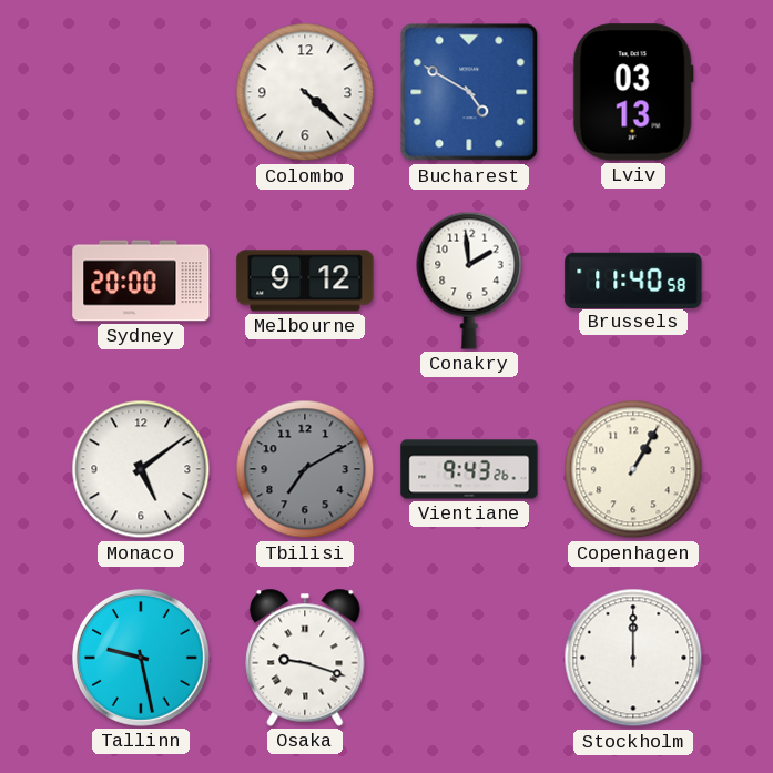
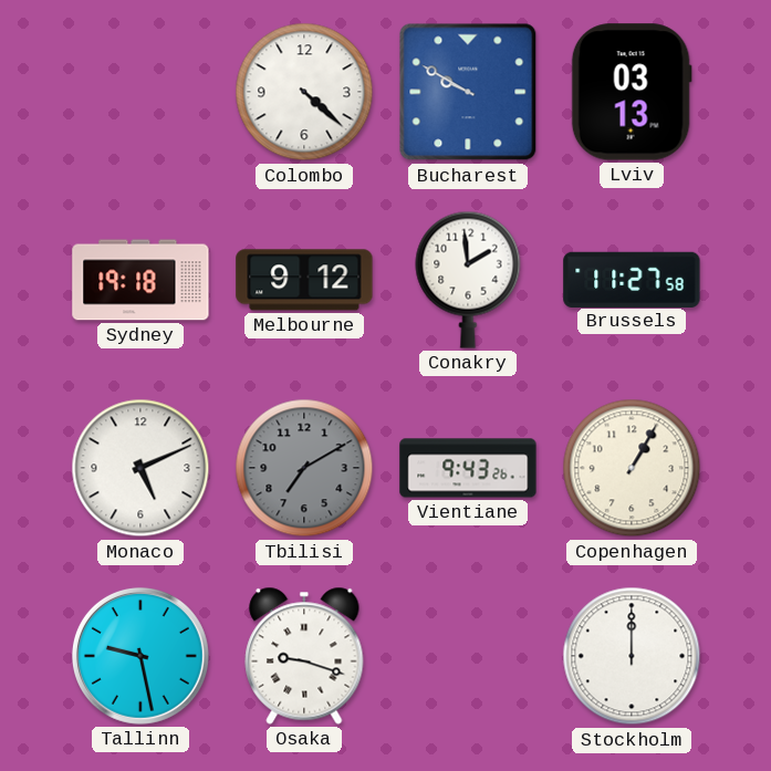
Bucharest: 4:50 -> 9:50 (468, 92)
Sydney: 20:00 -> 19:18 (140, 280)
Brussels: 11:40 -> 11:27 (632, 279)
Monaco: 5:09 -> 5:11 (140, 468)
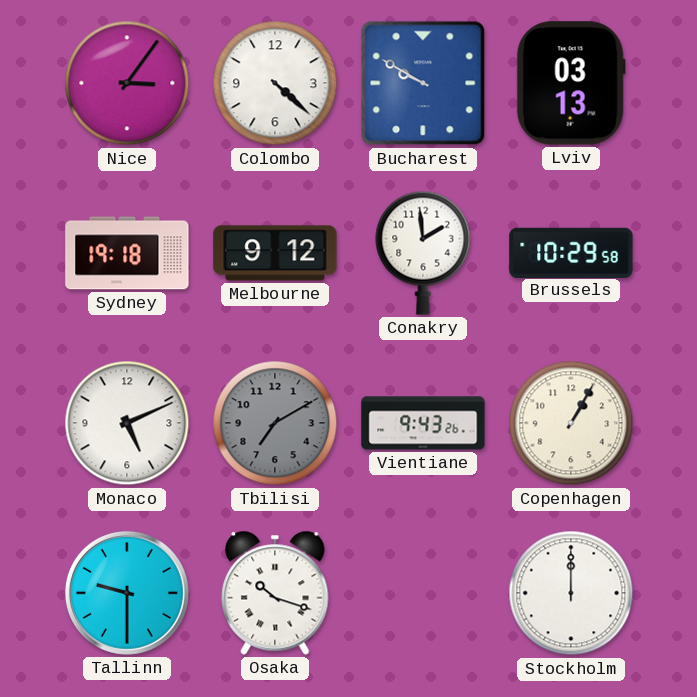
Nice: none -> 3:06 (127, 83)
Brussels: 11:27 -> 10:29 (571, 252)
Tallinn: 9:28 -> 9:30 (127, 593)
Osaka: 9:18 -> 10:18 (275, 593)
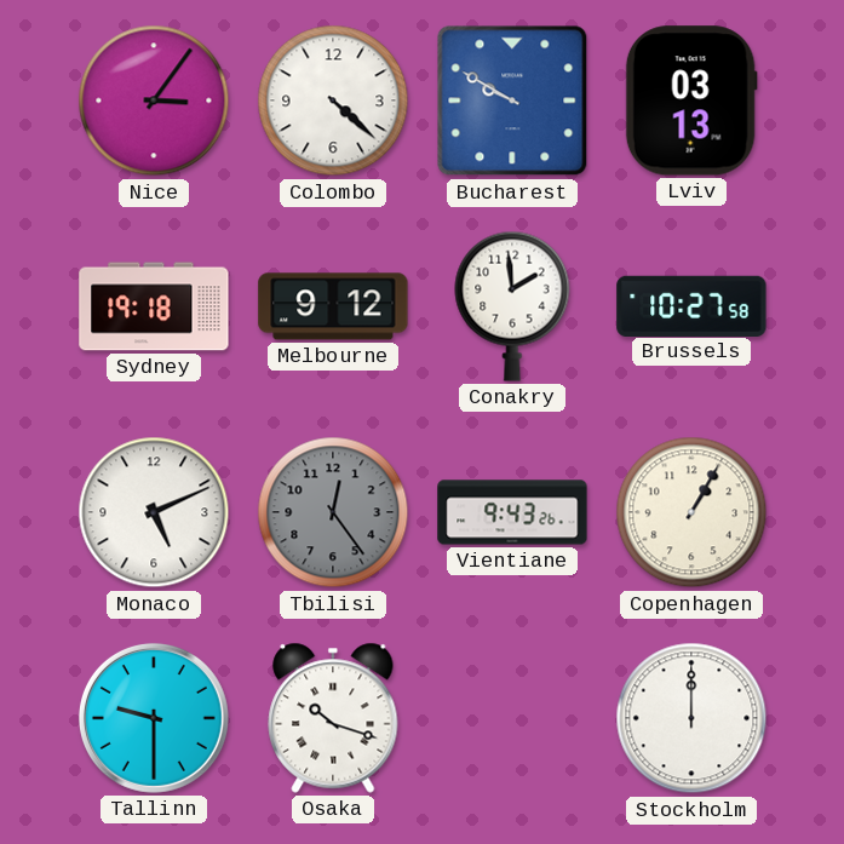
Brussels: 10:29 -> 10:27 (691, 305)
Tbilisi: 7:10 -> 12:24 (333, 512)
